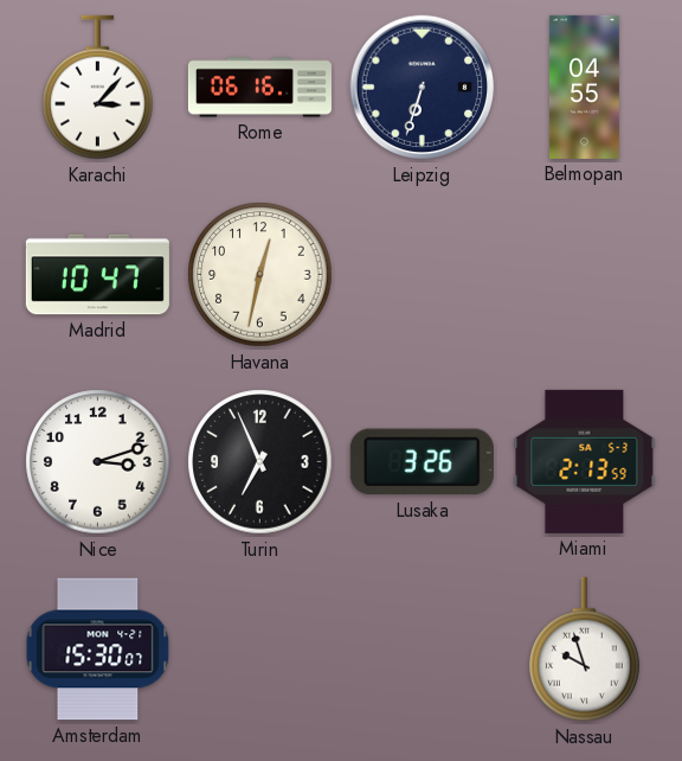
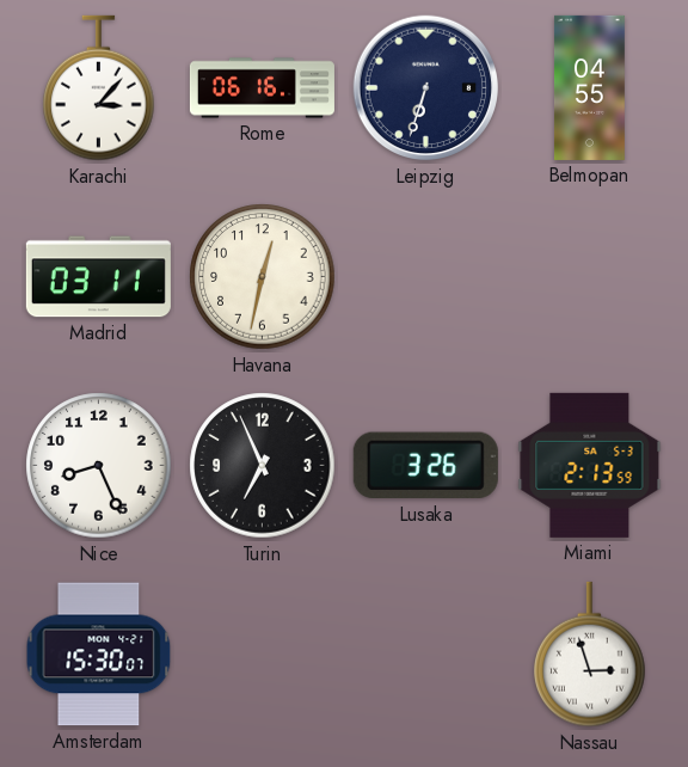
Madrid: 10:47 -> 03:11 (98, 277)
Nice: 3:12 -> 8:26 (99, 466)
Nassau: 9:57 -> 2:57 (590, 655)
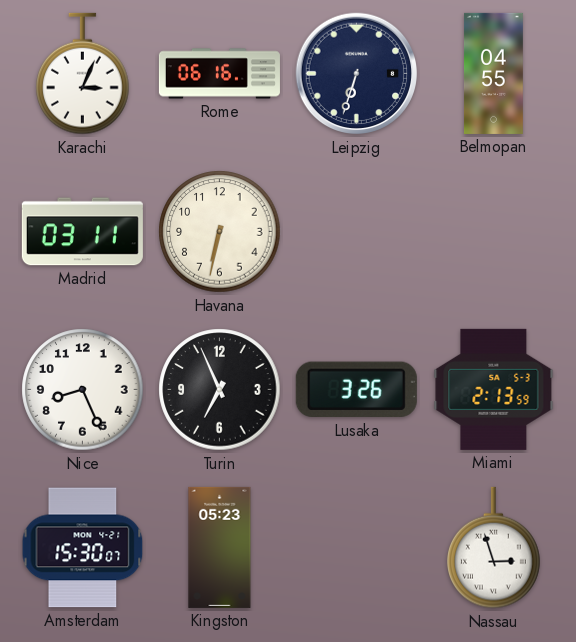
Karachi: 3:07 -> 3:04 (83, 74)
Havana: 12:32 -> 6:32 (220, 232)
Kingston: none -> 05:23 (220, 547)
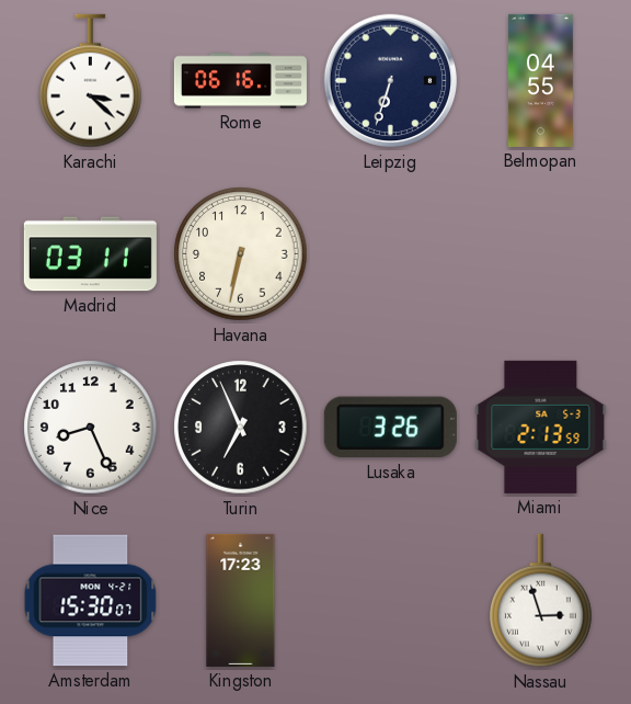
Karachi: 3:04 -> 3:22 (91, 81)
Kingston: 05:23 -> 17:23 (241, 600)
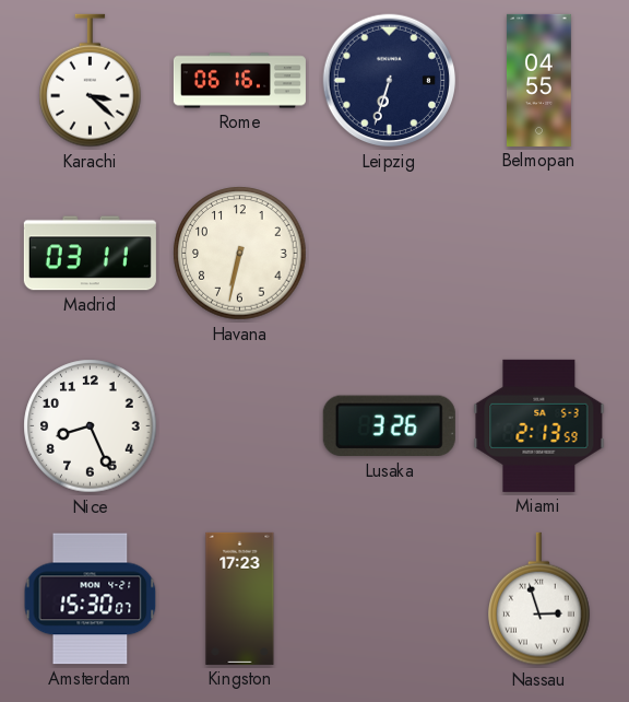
Turin: 6:56 -> none (241, 428)
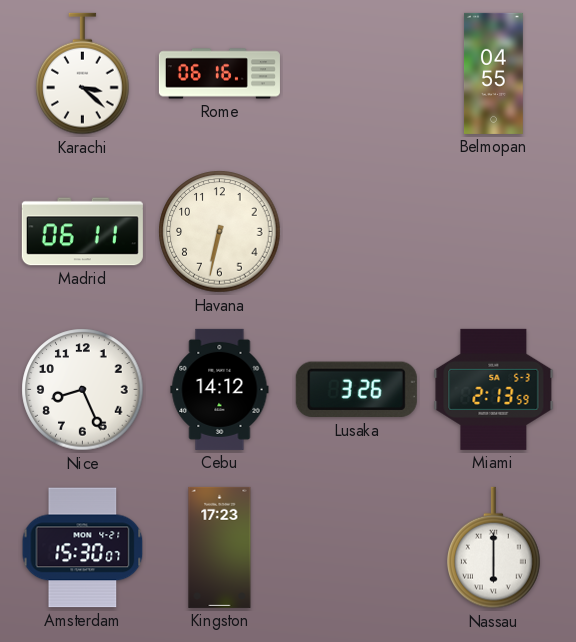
Leipzig: 6:33 -> none (390, 81)
Madrid: 03:11 -> 06:11 (82, 232)
Cebu: none -> 14:12 (220, 389)
Nassau: 2:57 -> 6:00 (494, 548)
